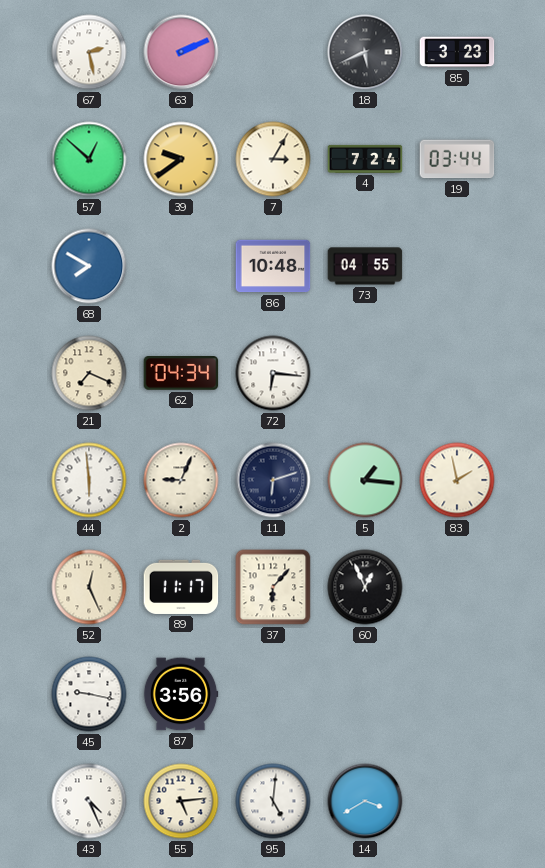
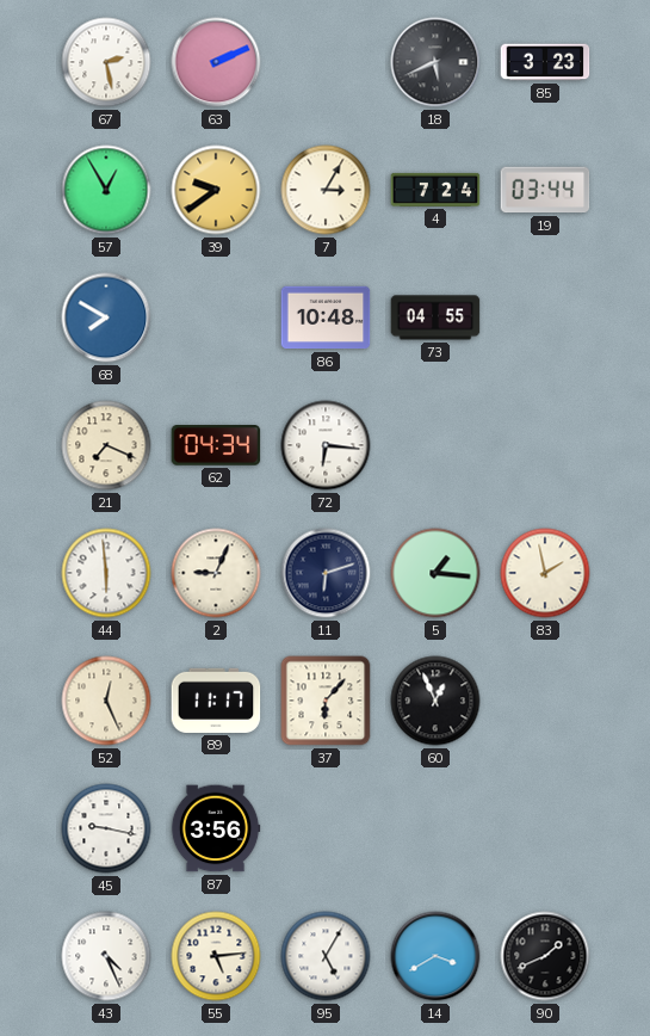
57: 12:52 -> 12:55 (106, 190)
95: 5:01 -> 5:05 (326, 956)
90: none -> 1:41 (545, 956)
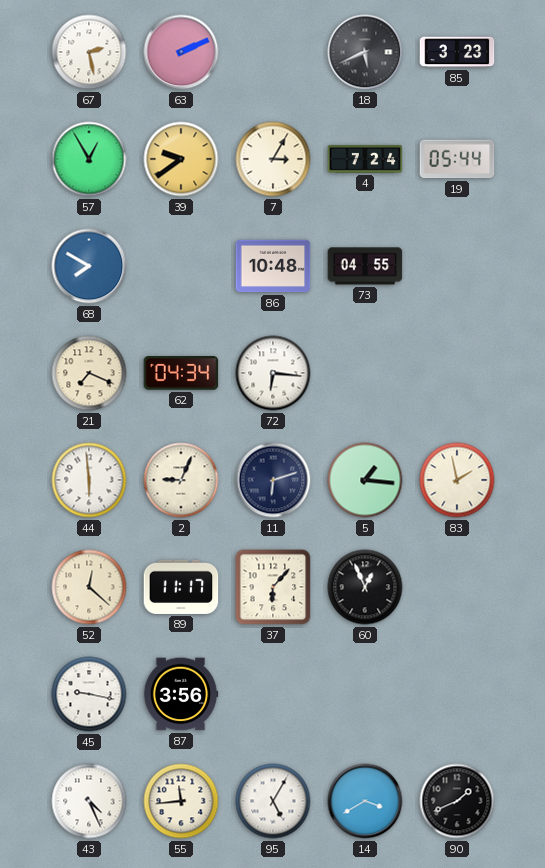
19: 03:44 -> 05:44 (457, 159)
52: 12:26 -> 12:22 (89, 587)
55: 5:14 -> 11:44 (181, 801)
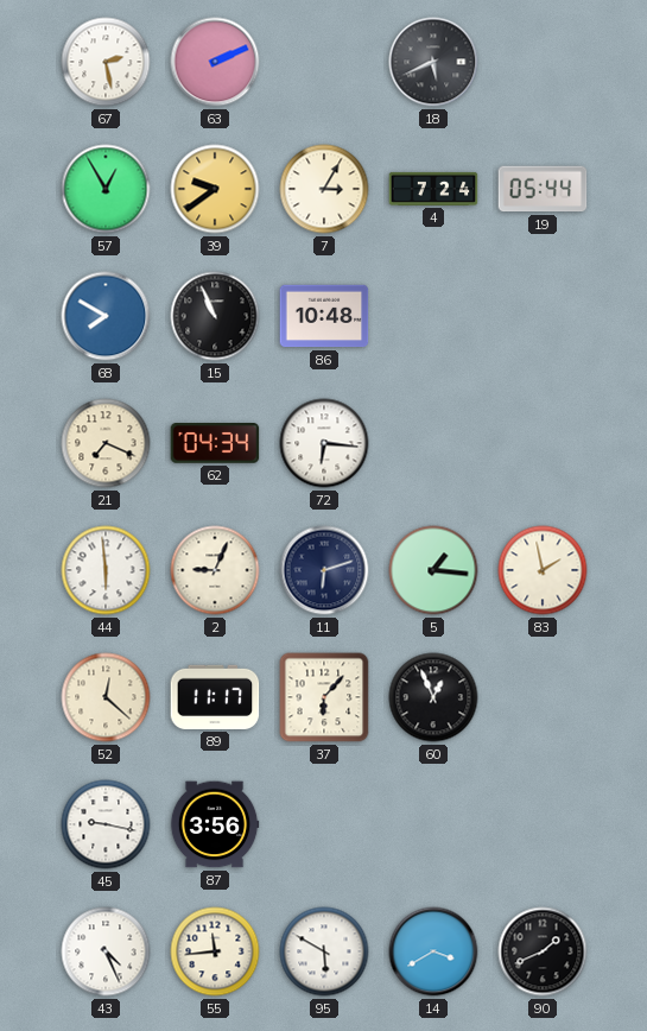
85: 3:23 -> none (457, 52)
15: none -> 10:56 (215, 316)
73: 04:55 -> none (365, 266)
95: 5:05 -> 5:50 (324, 951)
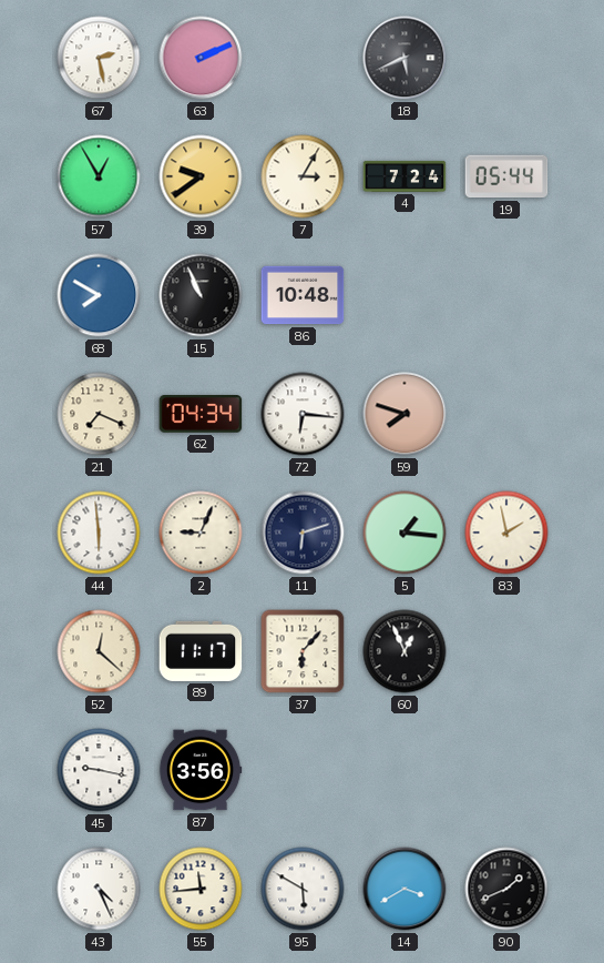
59: none -> 7:48 (405, 414)
